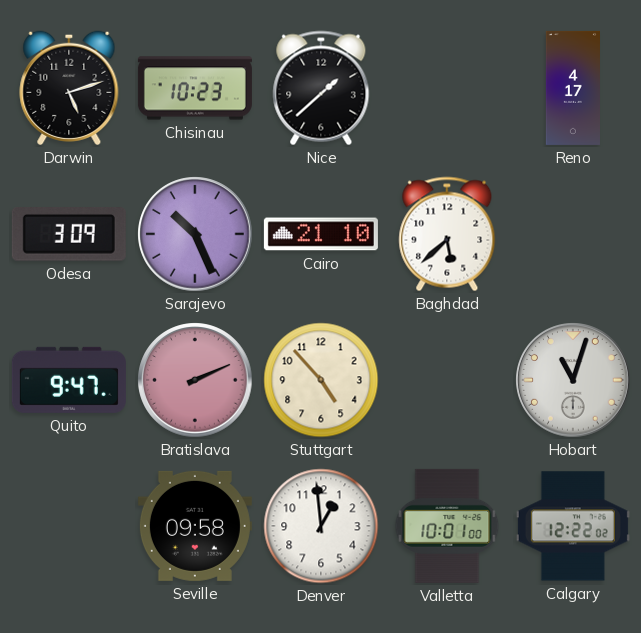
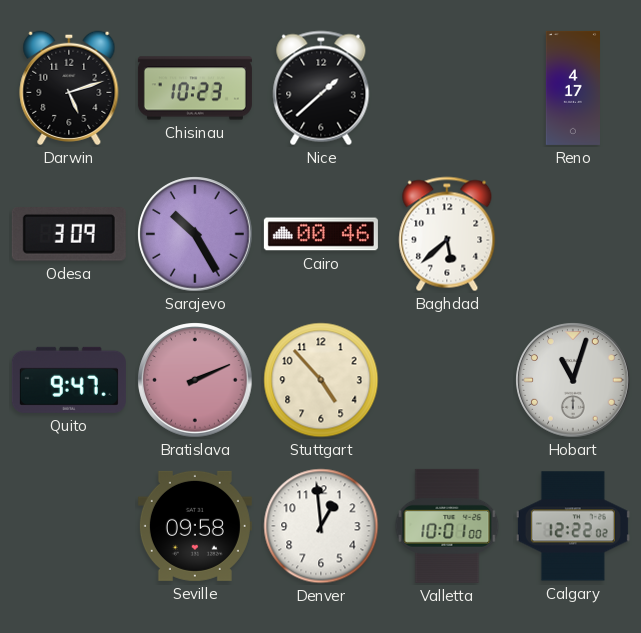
Sarajevo: 10:26 -> 10:25 (195, 234)
Cairo: 21:10 -> 00:46 (321, 234)
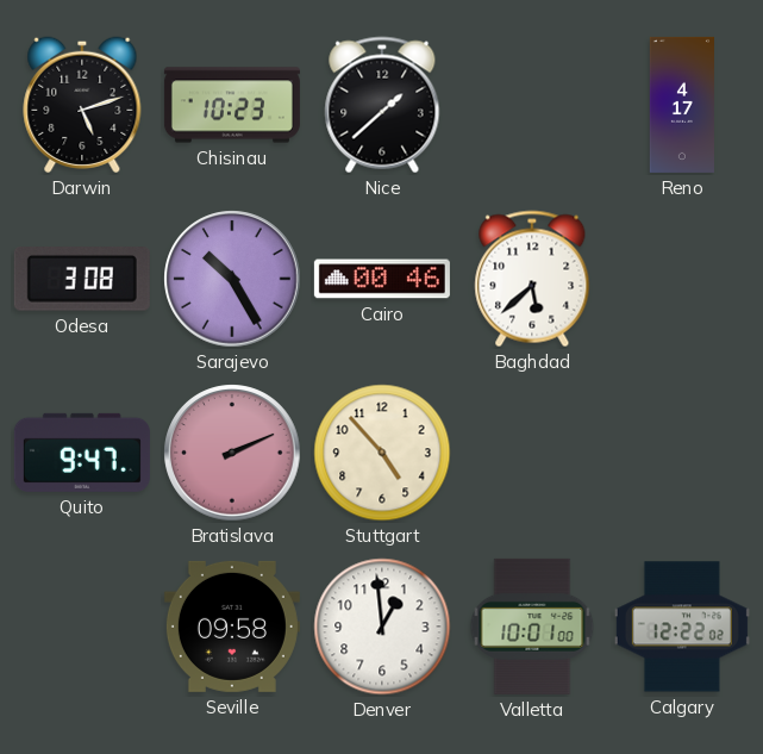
Odesa: 3:09 -> 3:08 (82, 280)
Hobart: 11:03 -> none (573, 380)
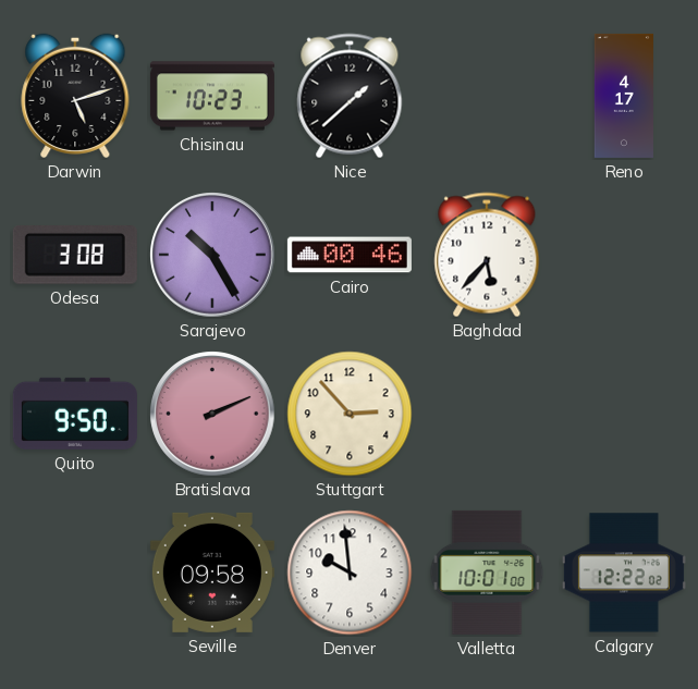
Baghdad: 5:38 -> 5:37 (487, 255)
Quito: 9:47 -> 9:50 (75, 414)
Stuttgart: 4:53 -> 2:53 (350, 414)
Denver: 12:59 -> 9:59 (350, 573)
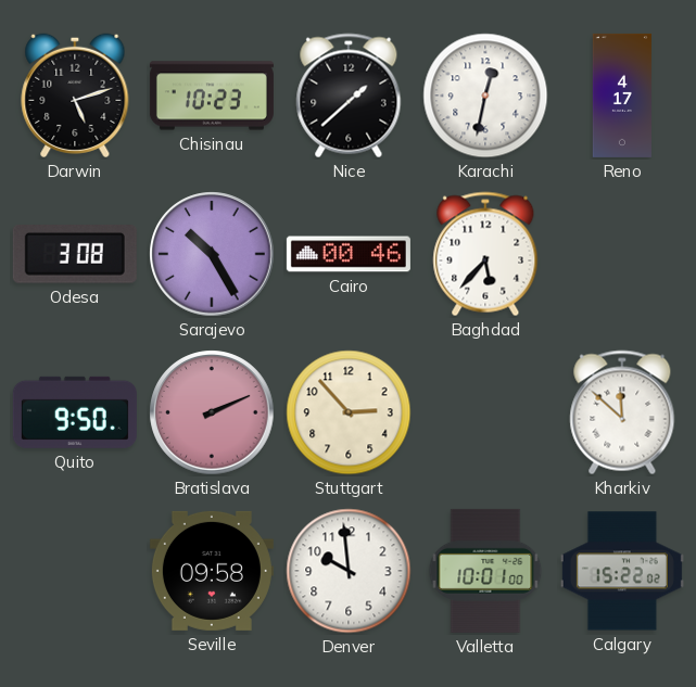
Karachi: none -> 12:32 (485, 96)
Kharkiv: none -> 11:52 (622, 412)
Calgary: 12:22 -> 15:22 (622, 571)
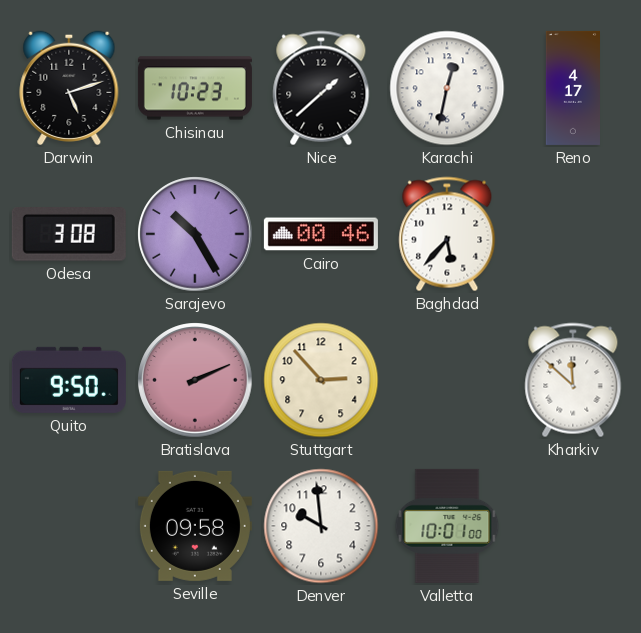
Calgary: 15:22 -> none (622, 571)
